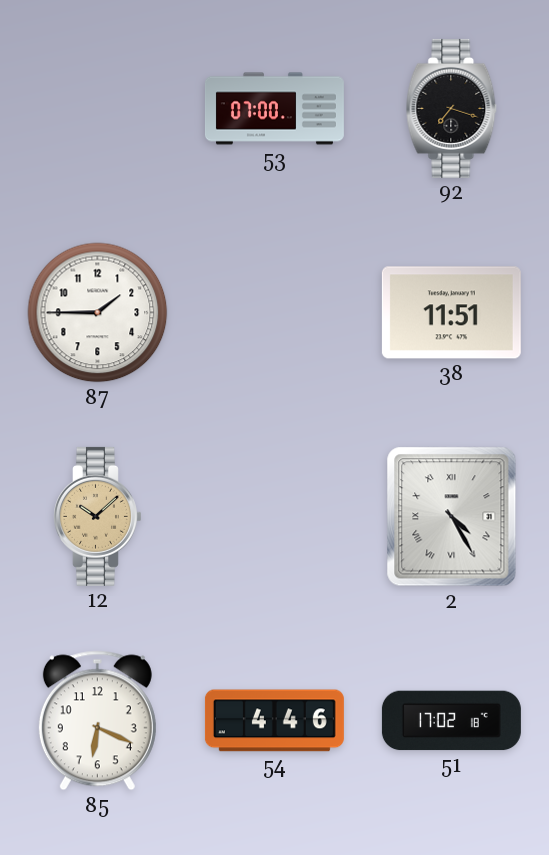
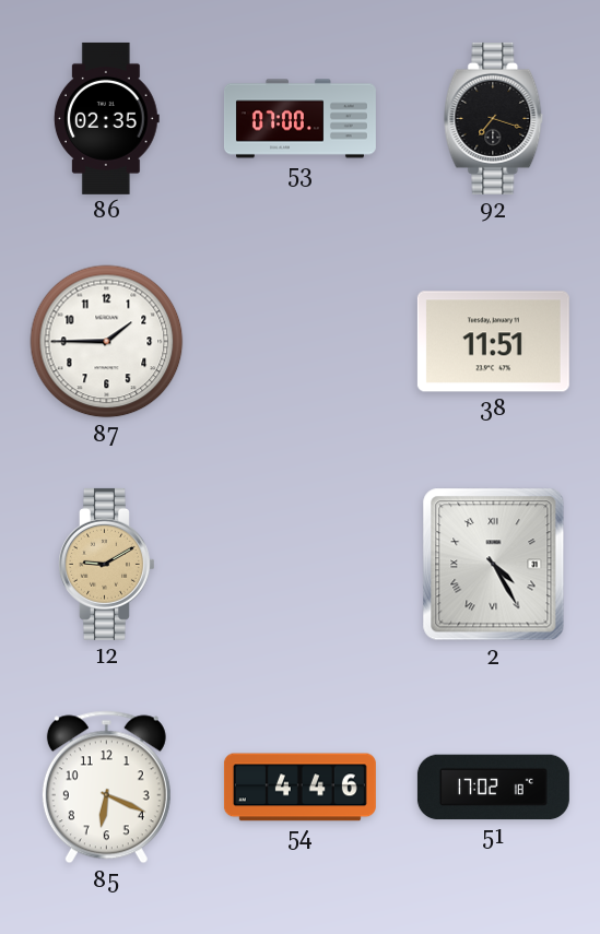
86: none -> 02:35 (106, 118)
12: 10:08 -> 9:10 (107, 564)
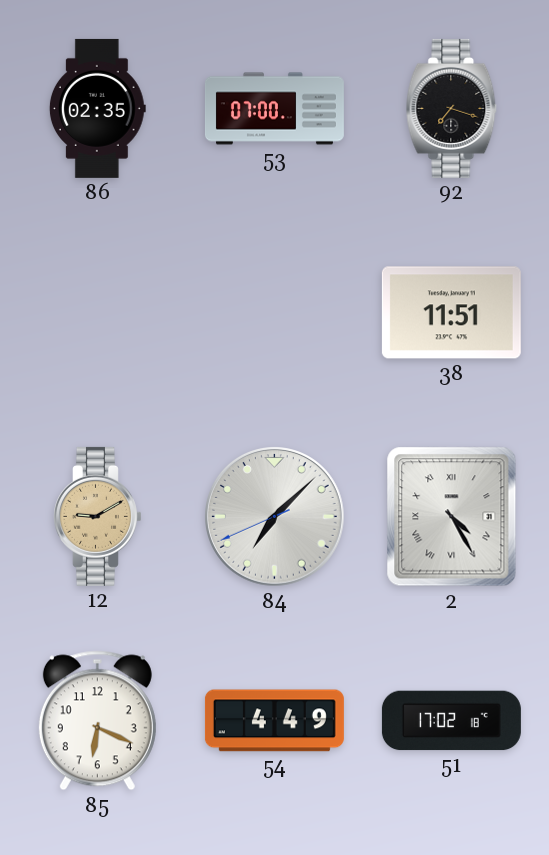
87: 1:45 -> none (107, 342)
84: none -> 7:07 (275, 517)
54: 4:46 -> 4:49 (274, 721)
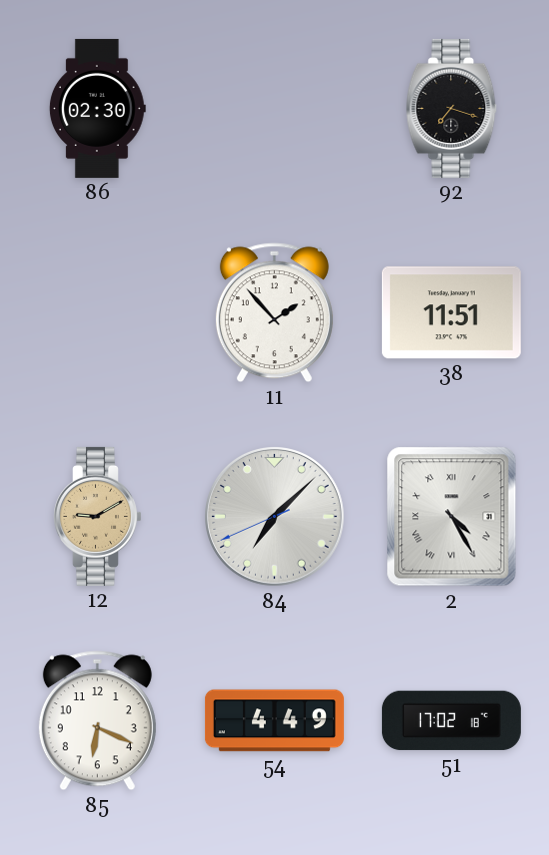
86: 02:35 -> 02:30 (97, 108)
53: 07:00 -> none (274, 109)
11: none -> 1:53 (274, 313)
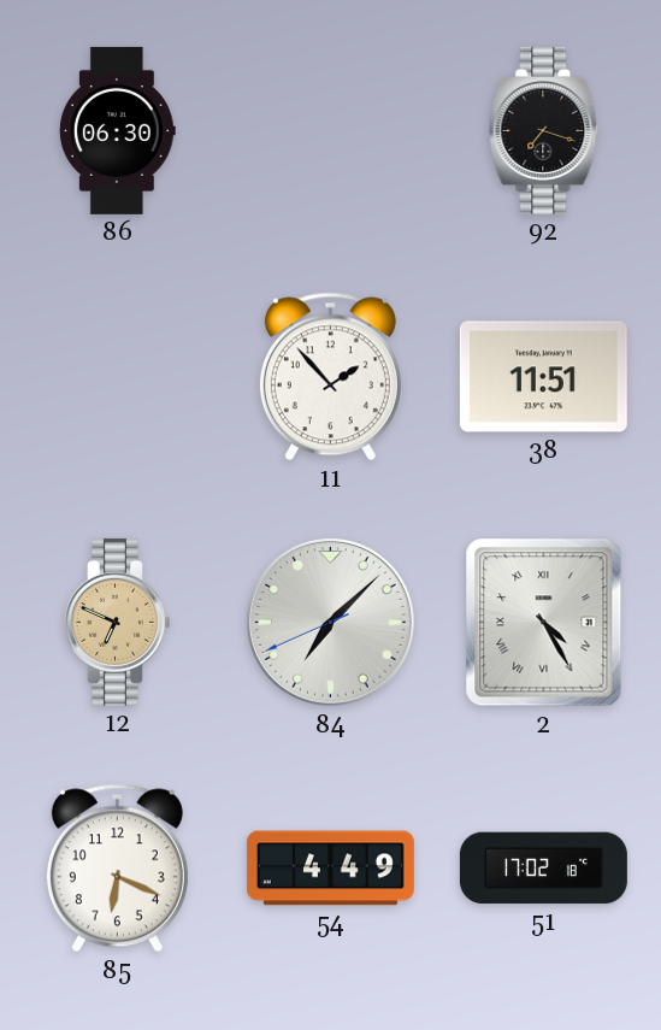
86: 02:30 -> 06:30 (117, 130)
12: 9:10 -> 6:49 (118, 622)
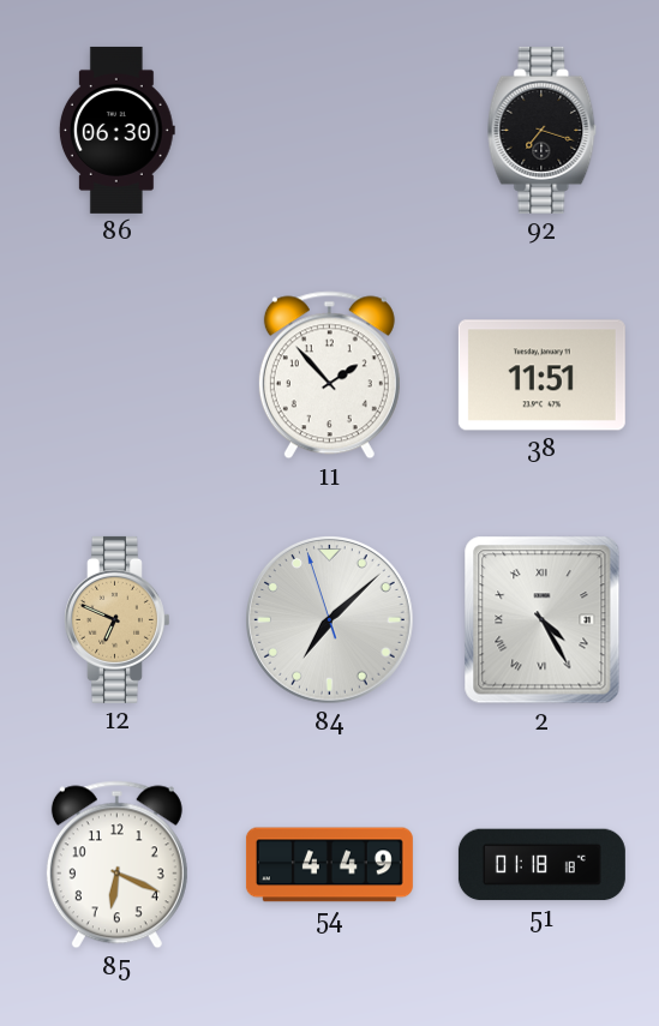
84: 7:07:41 -> 7:07:57 (330, 620)
51: 17:02 -> 01:18 (541, 865)
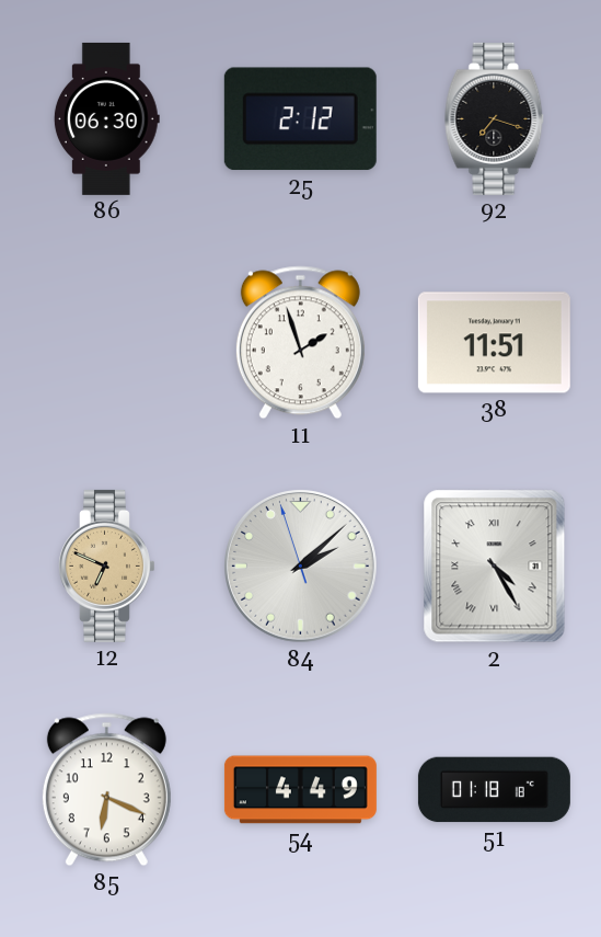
25: none -> 2:12 (300, 119)
11: 1:53 -> 1:57 (300, 343)
84: 7:07 -> 2:07 (301, 567)
